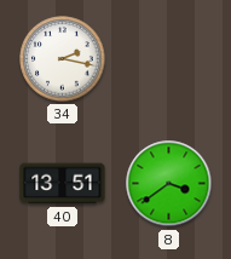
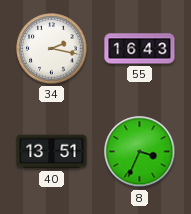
55: none -> 16:43 (140, 49)
8: 3:39 -> 3:34 (140, 152)
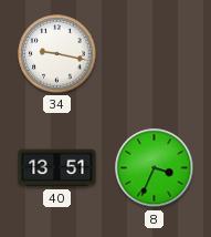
34: 2:17 -> 9:17 (57, 54)
55: 16:43 -> none (140, 49)
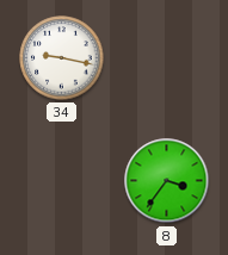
40: 13:51 -> none (57, 168)
8: 3:34 -> 3:36 (167, 181)
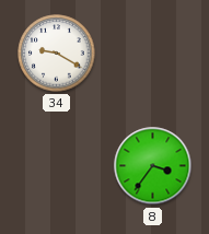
34: 9:17 -> 9:20 (57, 54)
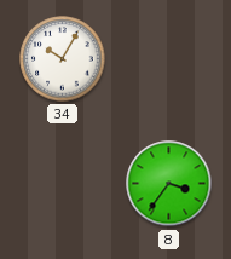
34: 9:20 -> 10:05 (63, 59)
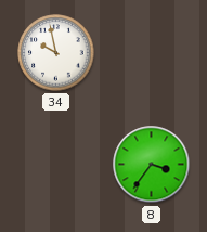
34: 10:05 -> 9:58 (56, 53)
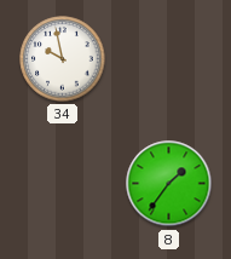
8: 3:36 -> 1:36 (169, 184)
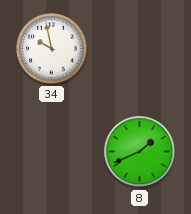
8: 1:36 -> 1:41 (140, 152)
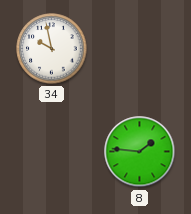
8: 1:41 -> 1:46 (140, 152)
